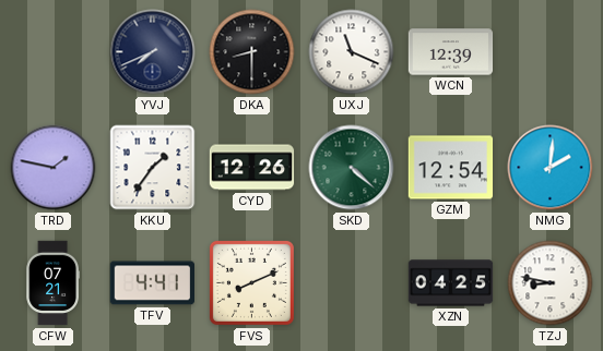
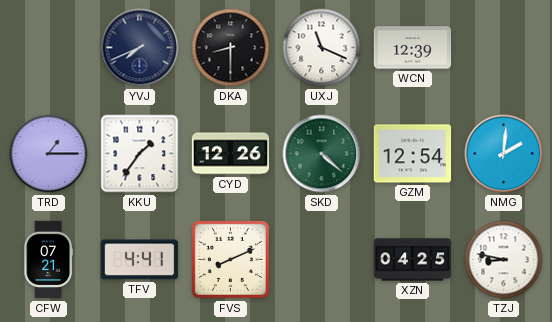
TRD: 1:47 -> 1:15 (49, 154)
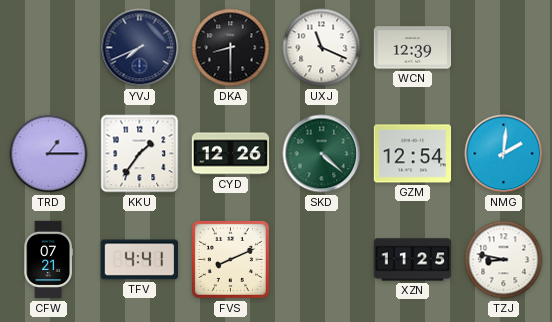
XZN: 04:25 -> 11:25 (413, 260)
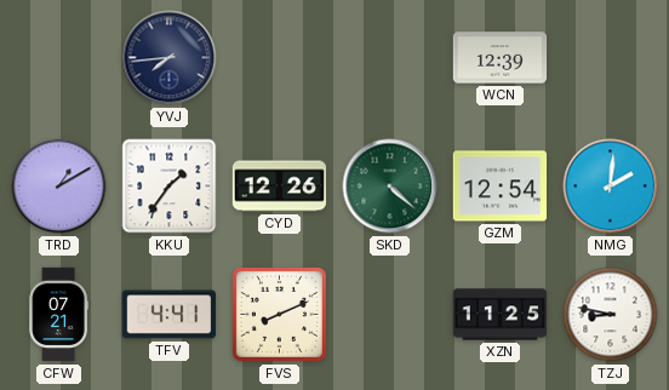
YVJ: 7:41 -> 7:44 (170, 58)
DKA: 8:30 -> none (231, 48)
UXJ: 11:19 -> none (322, 48)
TRD: 1:15 -> 1:10 (59, 187)
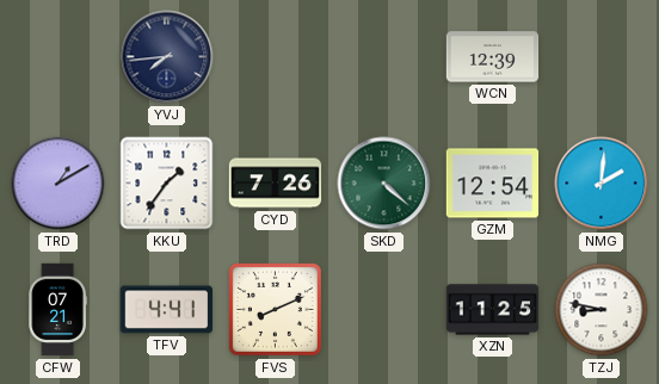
CYD: 12:26 -> 7:26 (276, 184)
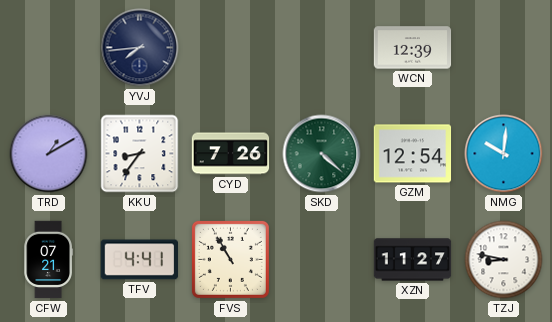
KKU: 1:36 -> 8:36 (140, 154)
NMG: 2:01 -> 10:01 (504, 154)
FVS: 8:11 -> 10:55 (230, 259)
XZN: 11:25 -> 11:27 (413, 260)
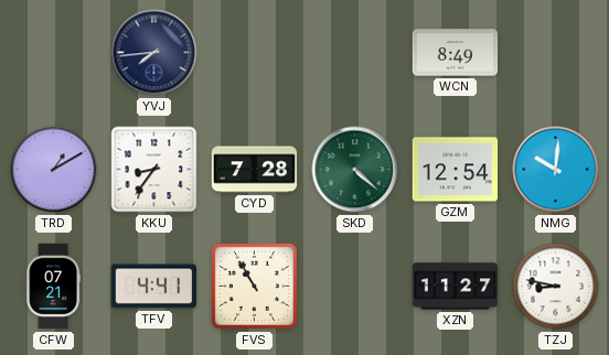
WCN: 12:39 -> 8:49 (456, 53)
CYD: 7:26 -> 7:28 (255, 170)
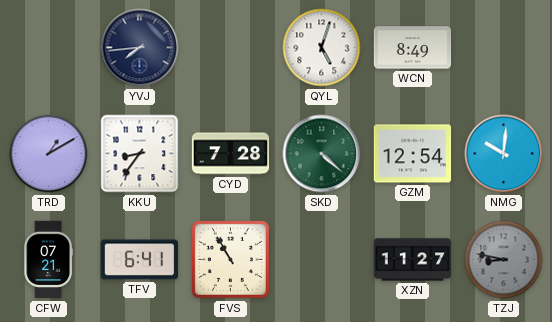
QYL: none -> 5:03 (322, 48)
TFV: 4:41 -> 6:41 (139, 260)
TZJ dial: white -> grey (504, 260)
